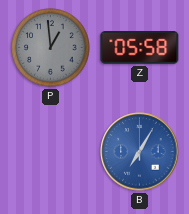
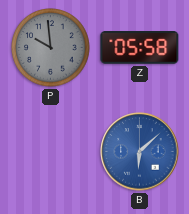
P: 12:59 -> 9:59 (51, 48)
B: 7:05 -> 6:08 (140, 152)
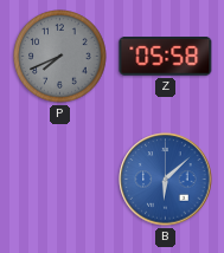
P: 9:59 -> 7:41 (60, 57)
